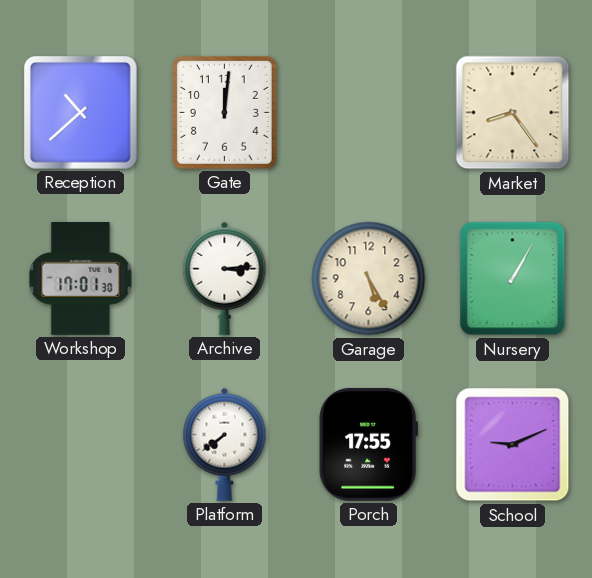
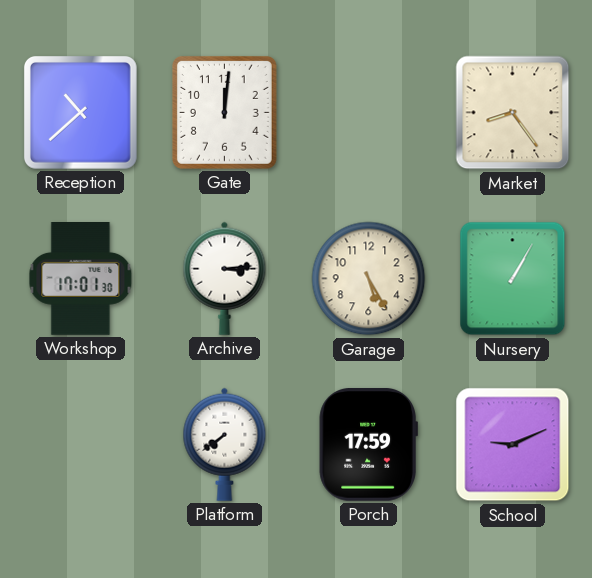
Porch: 17:55 -> 17:59 (368, 445)
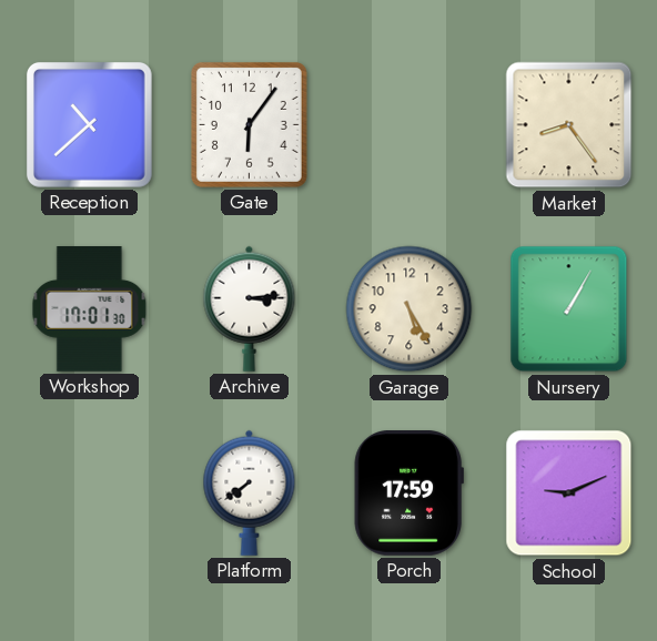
Gate: 12:01 -> 6:06 (249, 124)
